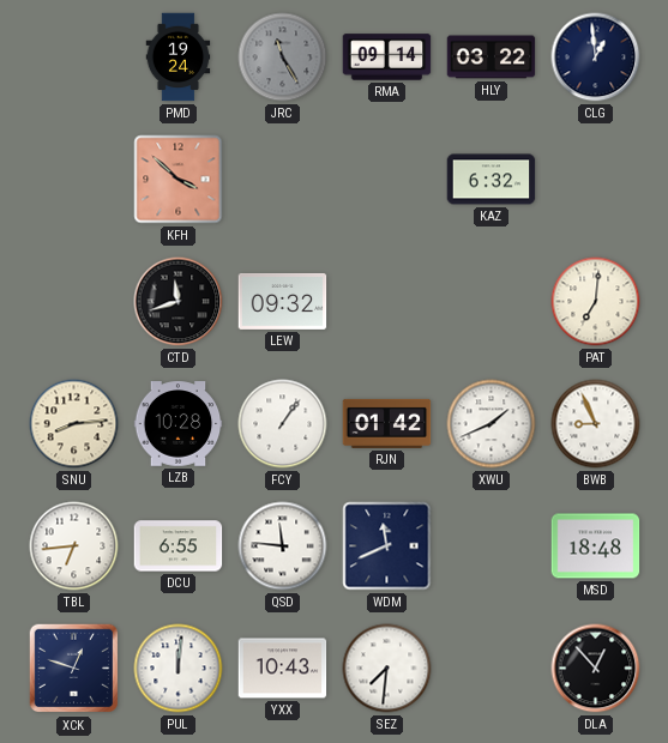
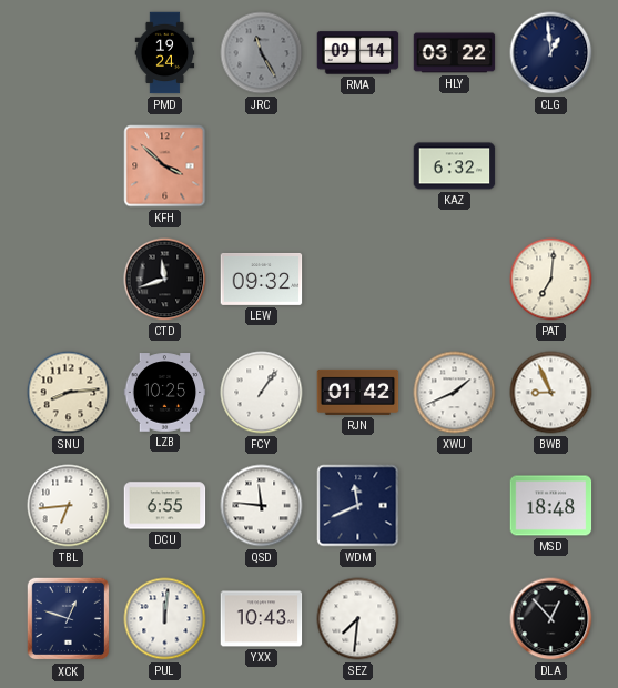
LZB: 10:28 -> 10:25 (165, 393)
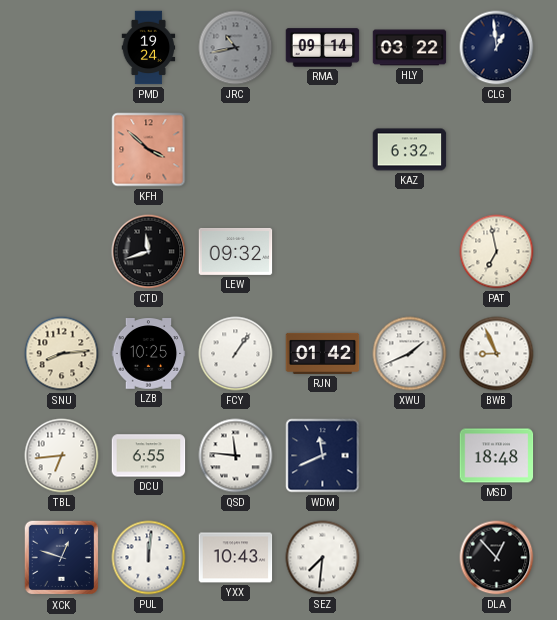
JRC: 11:25 -> 10:43 (236, 48)
PAT: 7:01 -> 6:58 (497, 252)
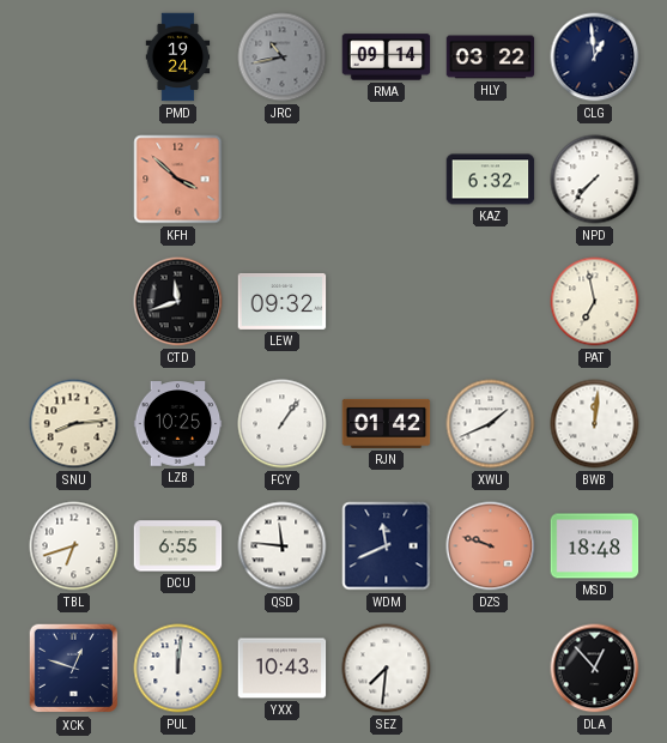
NPD: none -> 7:37 (595, 180)
BWB: 8:56 -> 12:01 (595, 424)
TBL: 6:44 -> 6:42 (74, 546)
DZS: none -> 9:48 (491, 546)
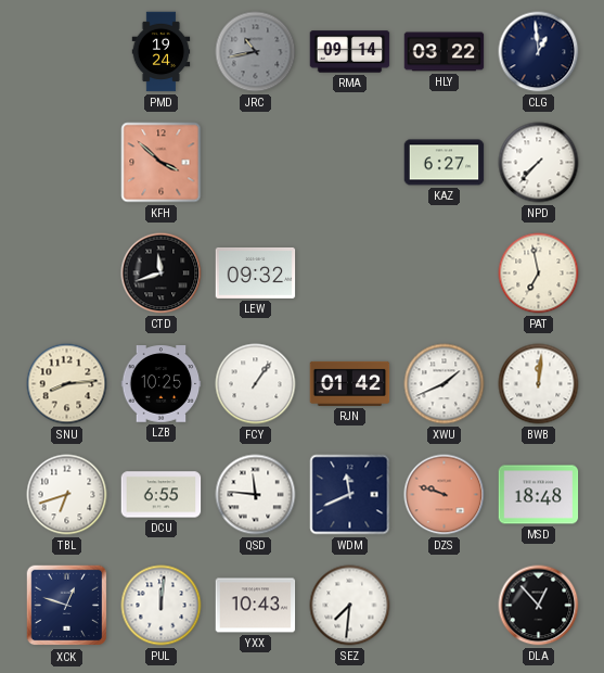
KAZ: 6:32 -> 6:27 (445, 163)
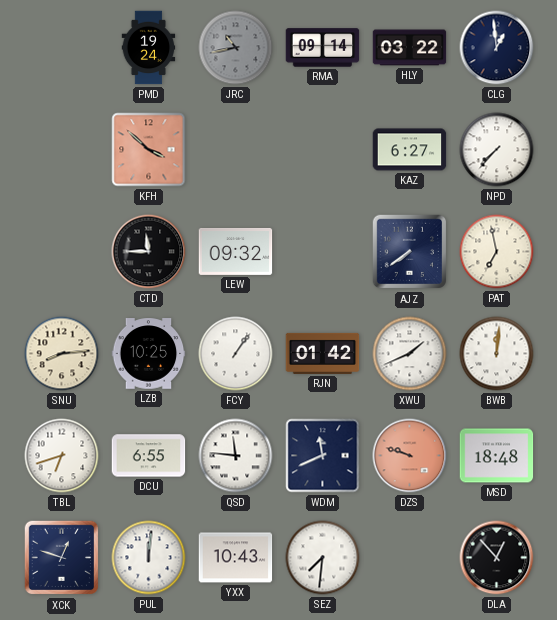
CTD: 11:42 -> 11:45 (149, 252)
AJZ: none -> 7:39 (410, 252)
